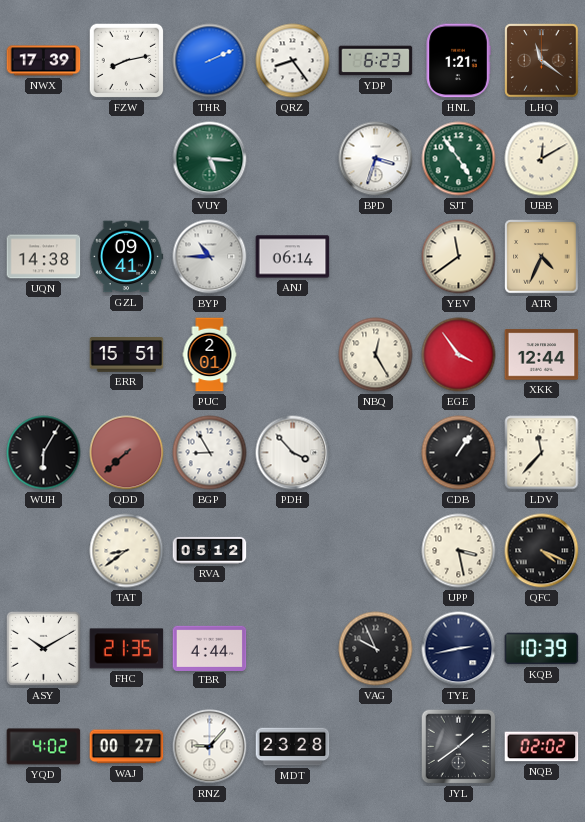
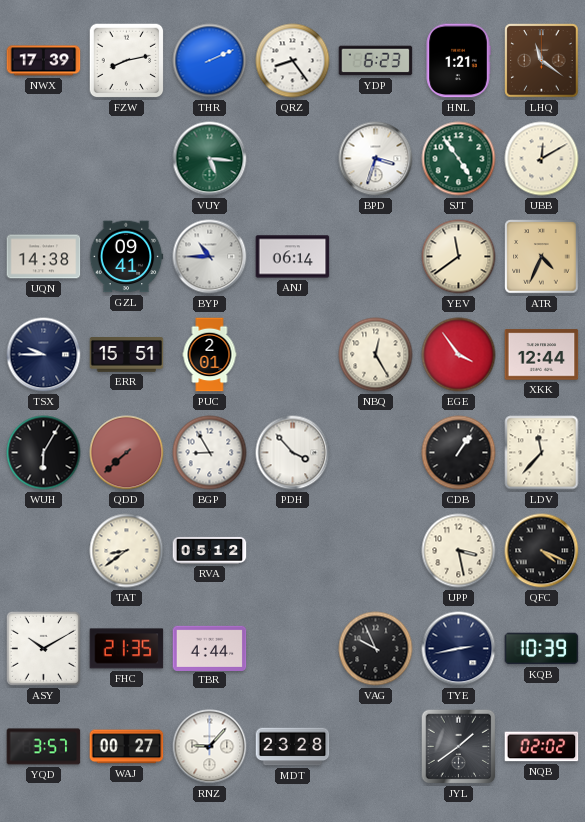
TSX: none -> 9:45 (44, 355)
YQD: 4:02 -> 3:57 (44, 747)
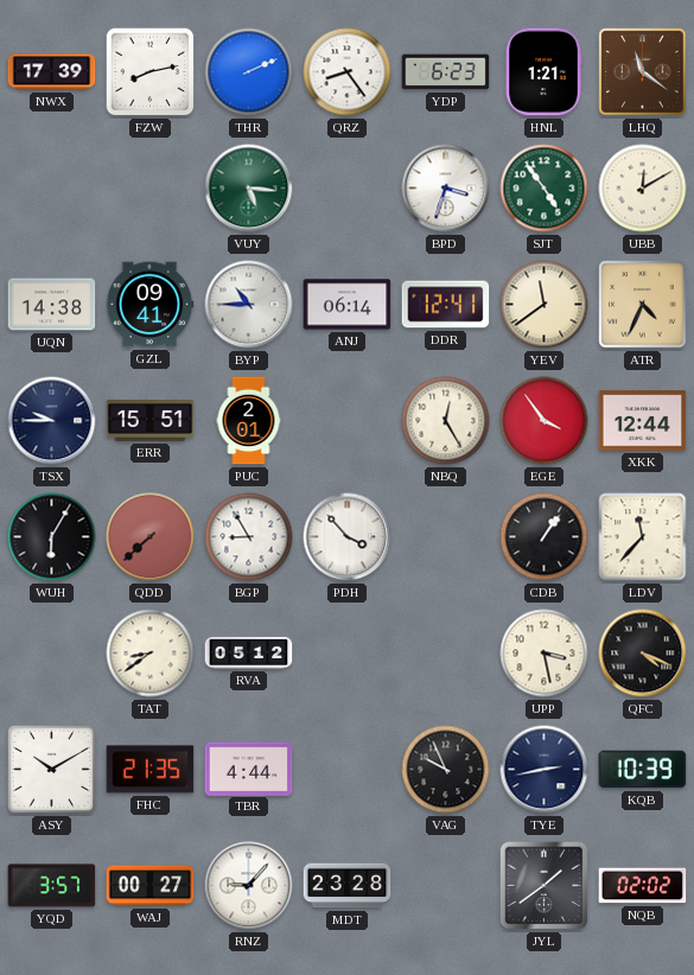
DDR: none -> 12:41 (446, 305)
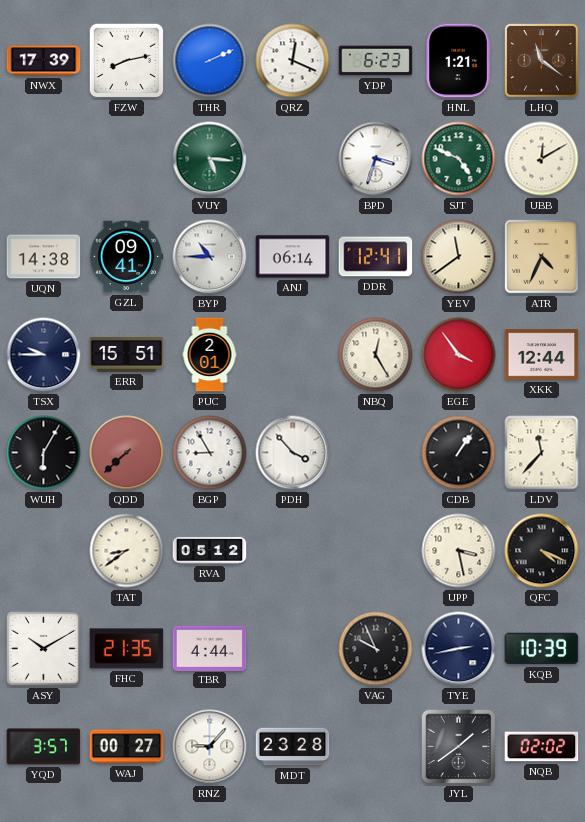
QRZ: 8:24 -> 12:19 (293, 61)
SJT: 4:54 -> 4:49 (459, 159)
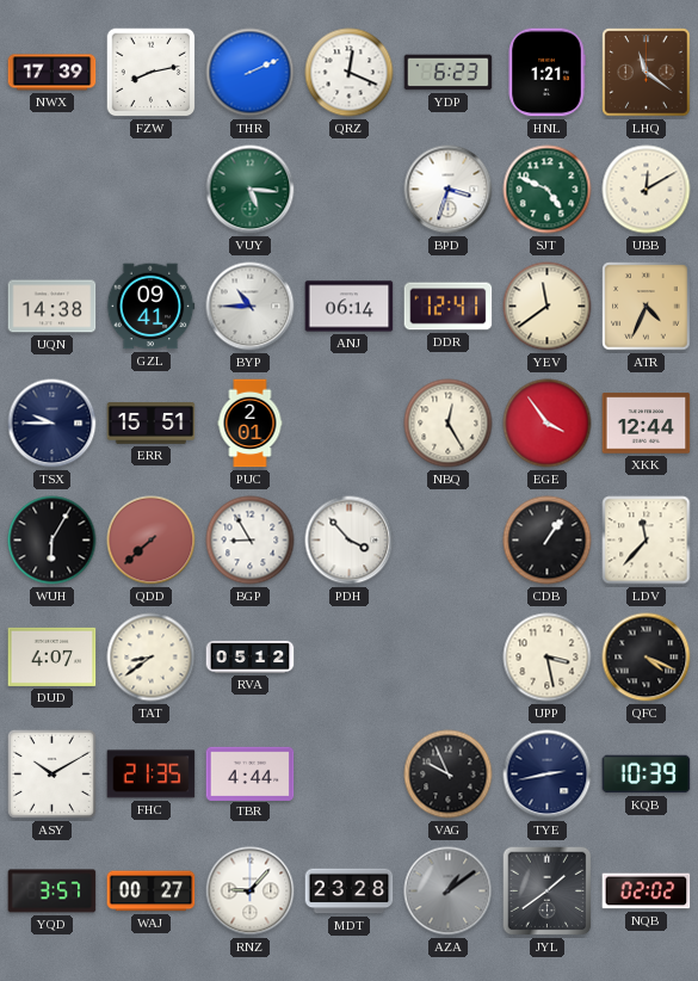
DUD: none -> 4:07 (52, 656)
AZA: none -> 1:09 (449, 891)
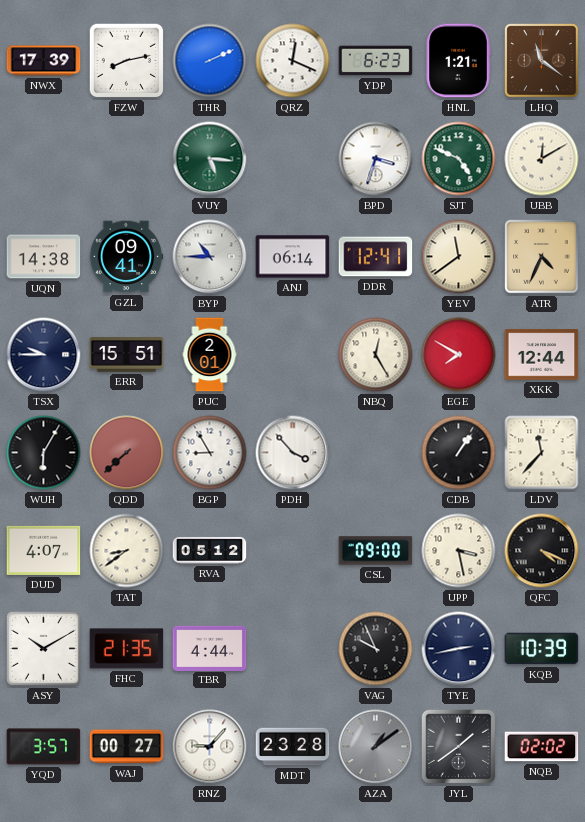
EGE: 3:54 -> 7:50 (459, 355)
CSL: none -> 09:00 (376, 551)
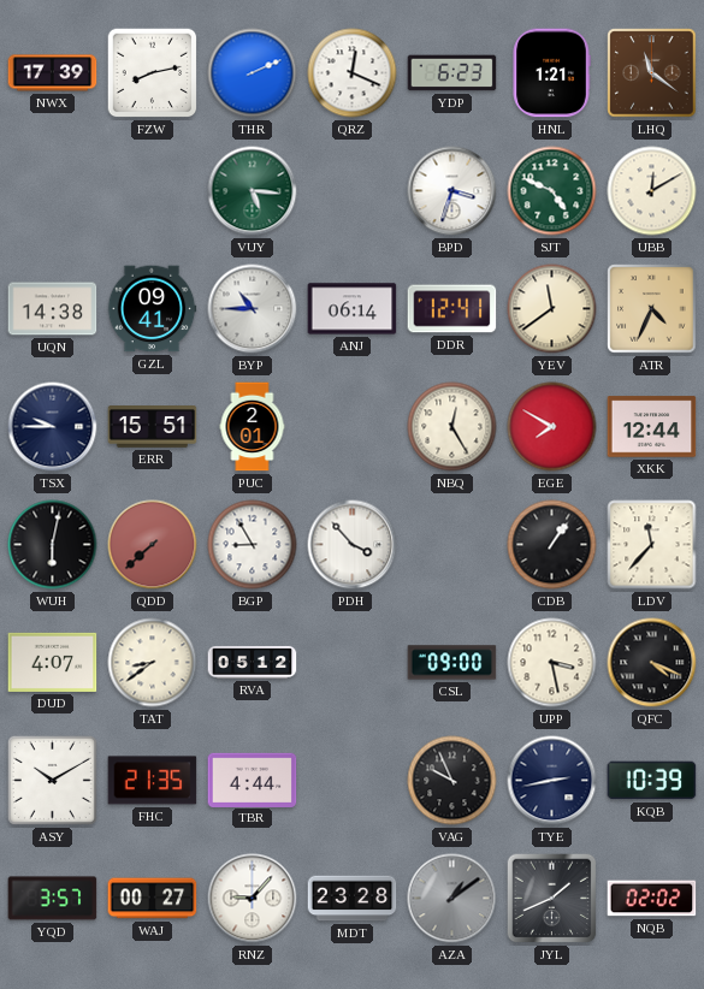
WUH: 6:05 -> 6:02 (53, 545)
JYL: 1:39 -> 1:41 (552, 899)
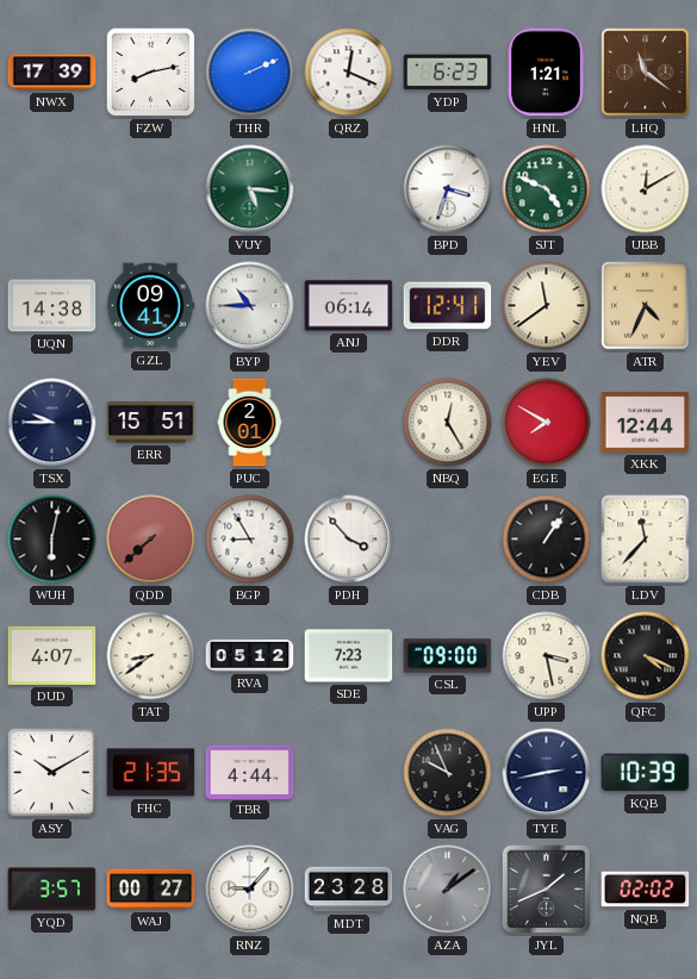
SDE: none -> 7:23 (349, 656)
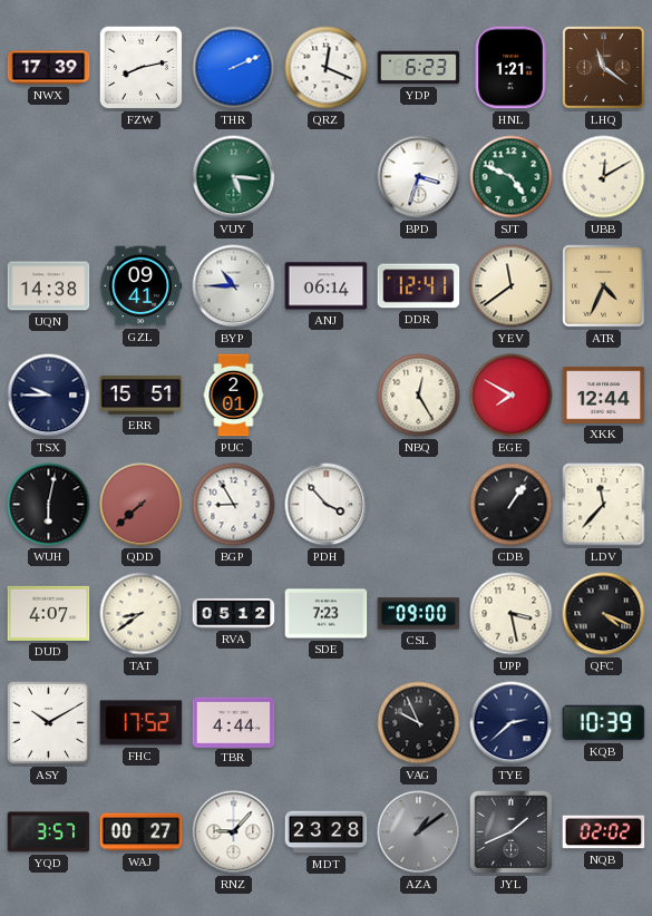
FHC: 21:35 -> 17:52 (142, 723)
TYE: 2:43 -> 2:38 (512, 723)
